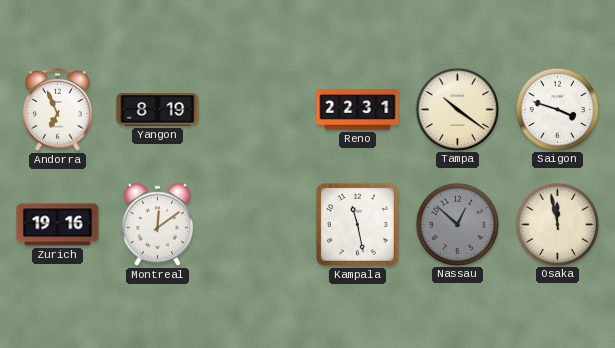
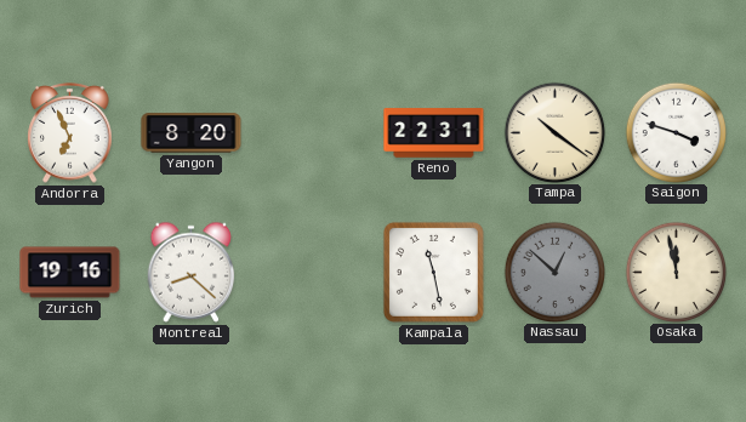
Yangon: 8:19 -> 8:20 (192, 133)
Montreal: 12:09 -> 8:22 (192, 272)
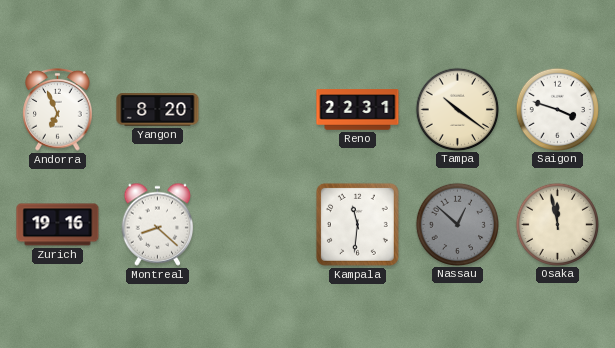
Kampala: 11:28 -> 11:31 (357, 224)
